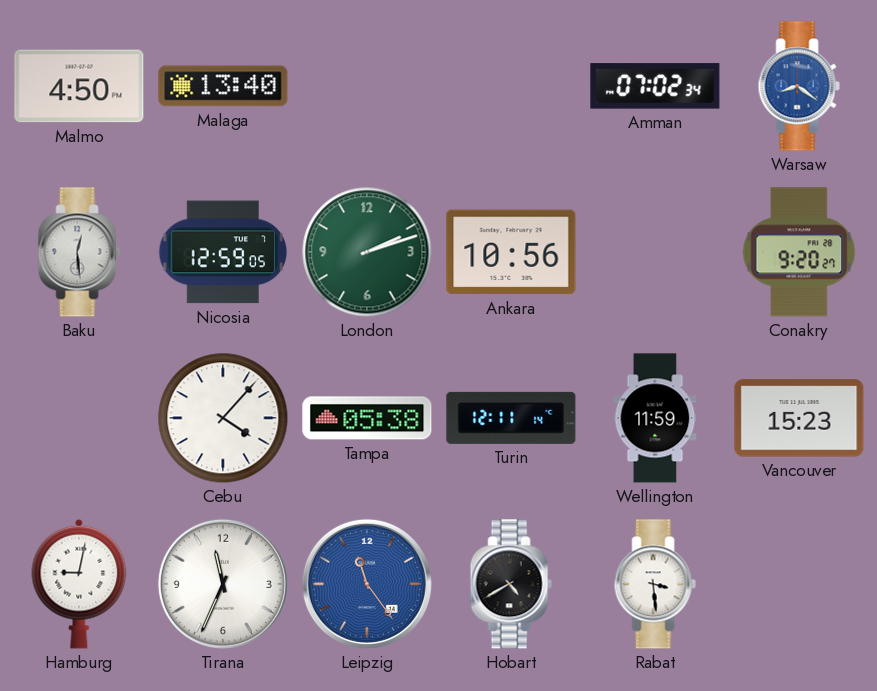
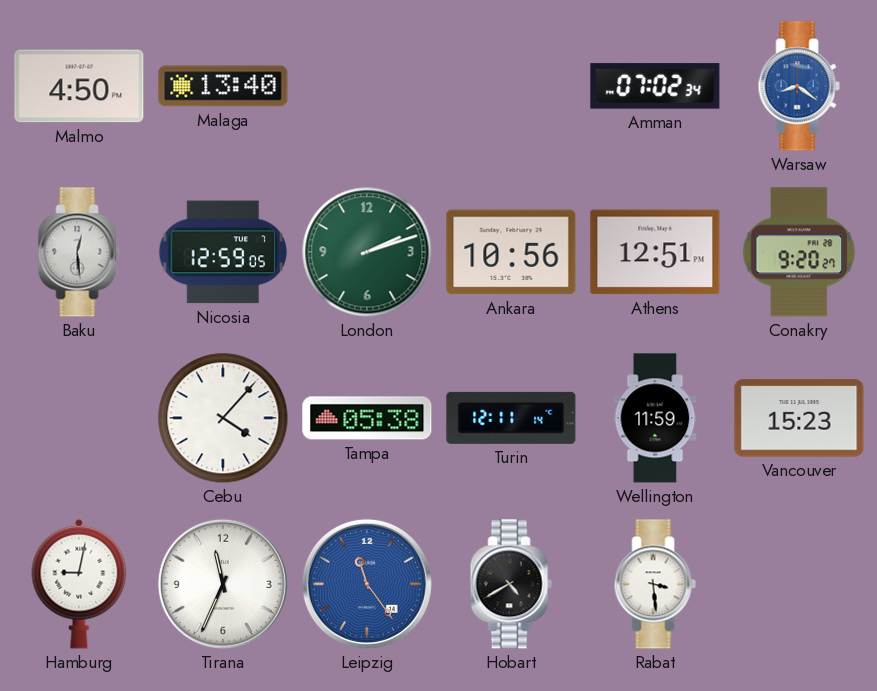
Athens: none -> 12:51 (655, 252)
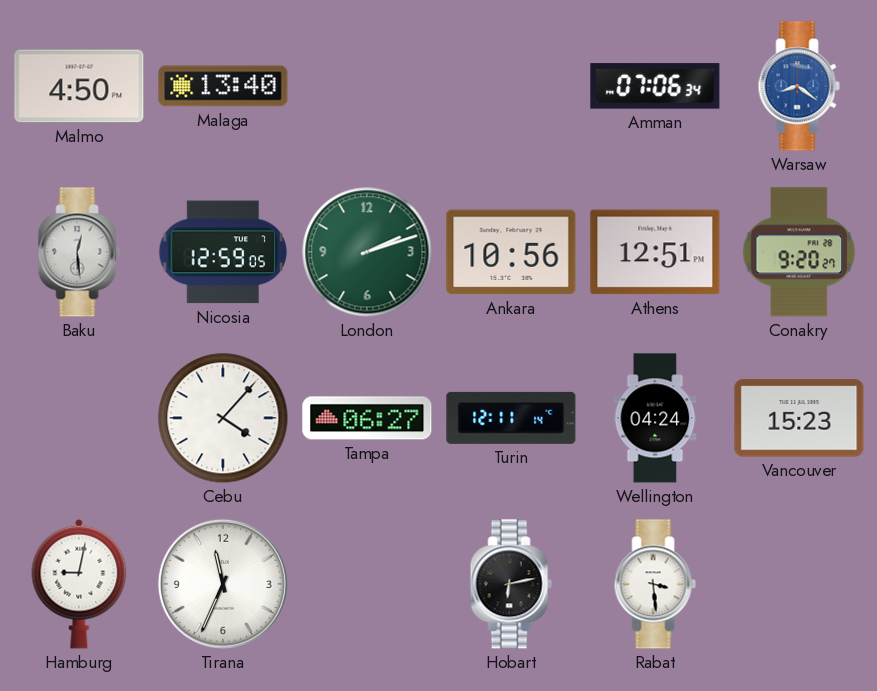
Amman: 07:02 -> 07:06 (655, 86)
Tampa: 05:38 -> 06:27 (367, 418)
Wellington: 11:59 -> 04:24 (655, 418)
Leipzig: 11:24 -> none (367, 584)
Hobart: 4:40 -> 6:13 (511, 584)
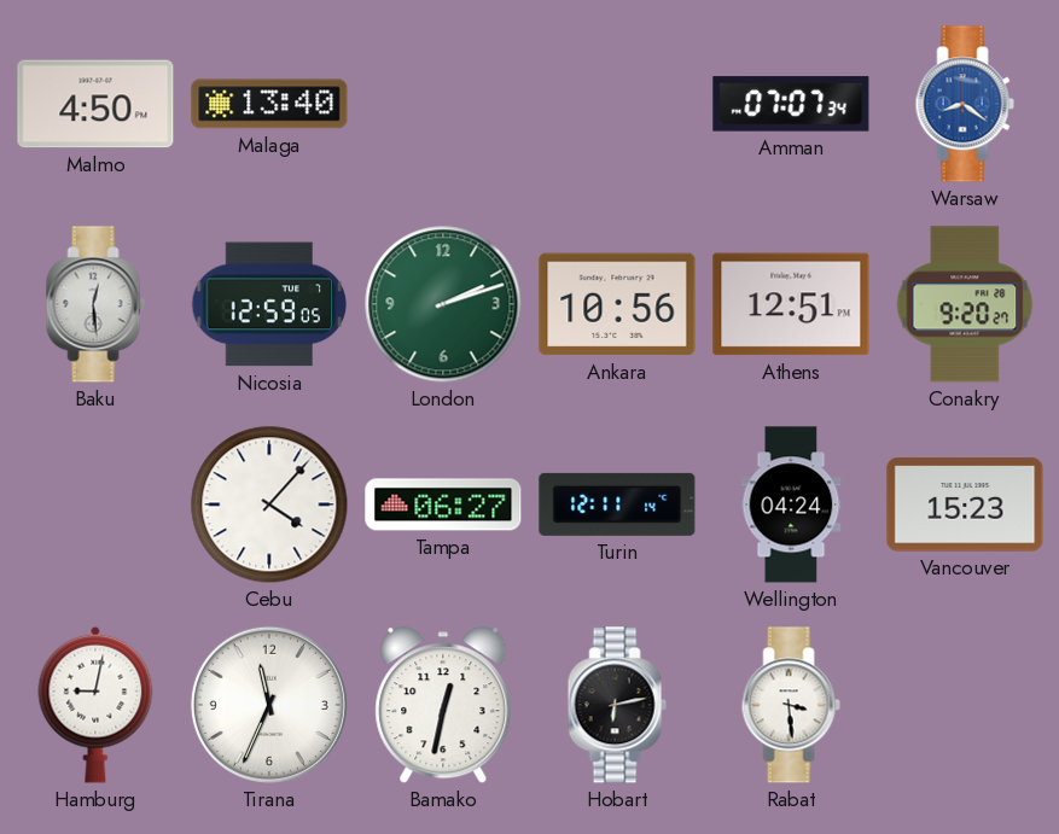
Amman: 07:06 -> 07:07 (791, 104)
Bamako: none -> 12:32 (443, 706)
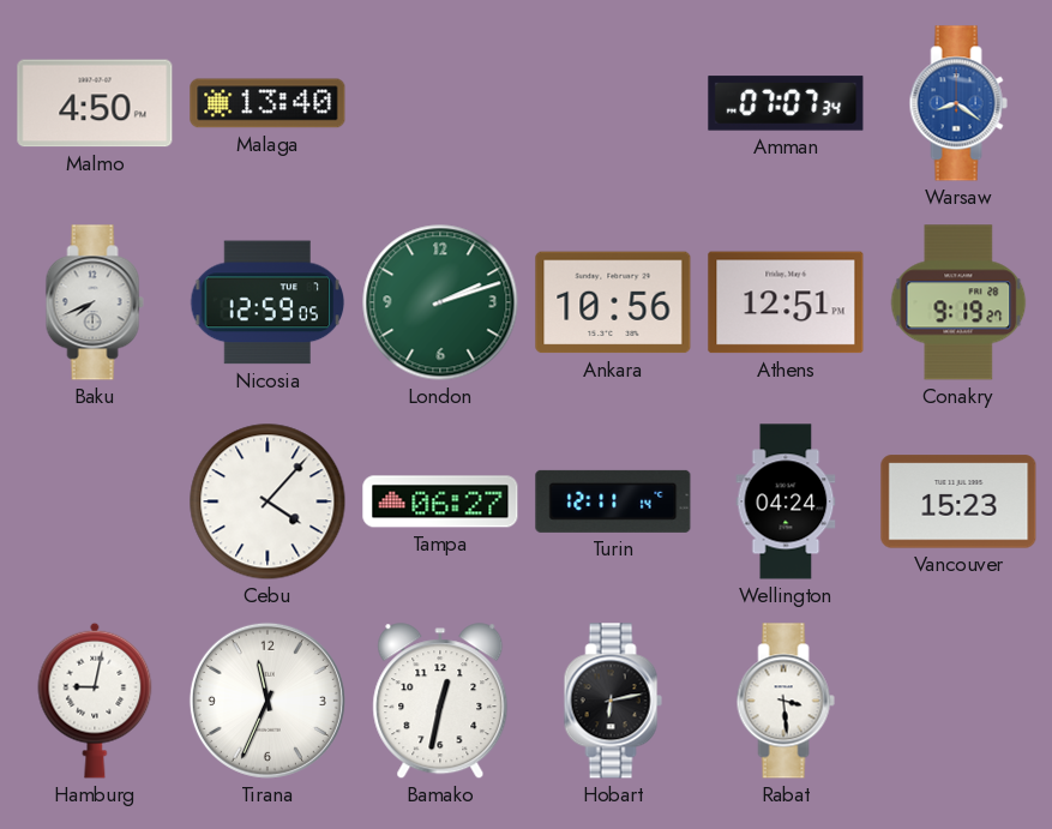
Baku: 12:29 -> 7:41 (95, 302)
Conakry: 9:20 -> 9:19 (958, 302)
